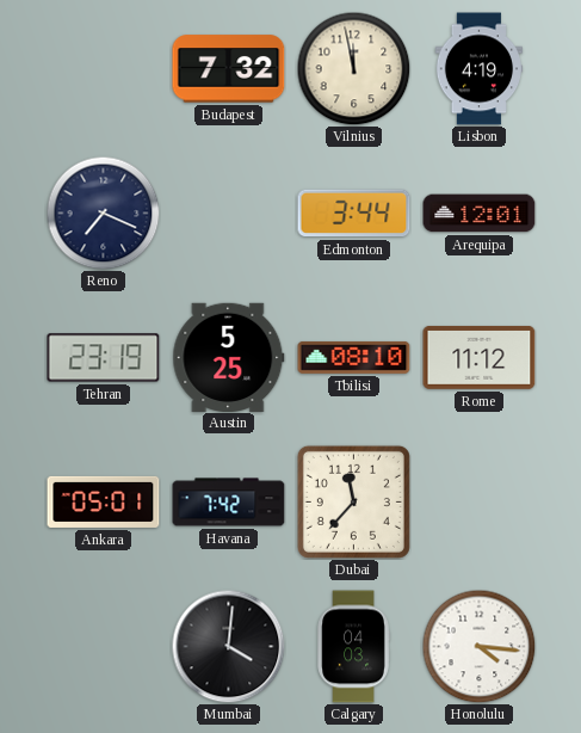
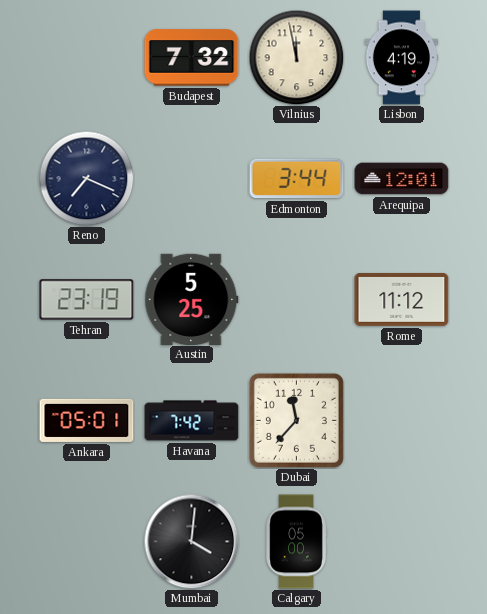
Tbilisi: 08:10 -> none (354, 357)
Calgary: 04:03 -> 05:00 (296, 542)
Honolulu: 4:16 -> none (478, 646)
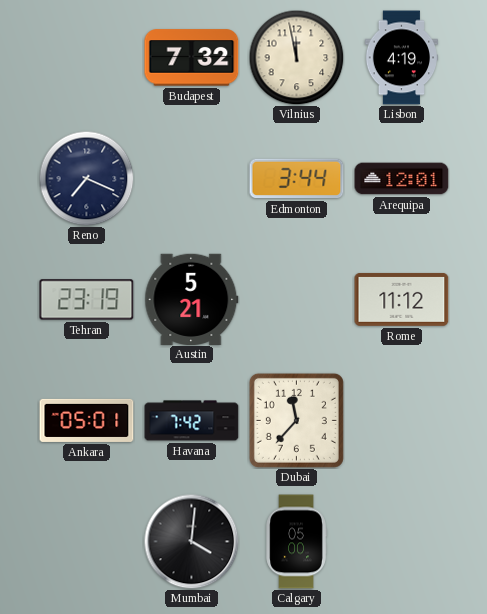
Austin: 5:25 -> 5:21 (192, 299)
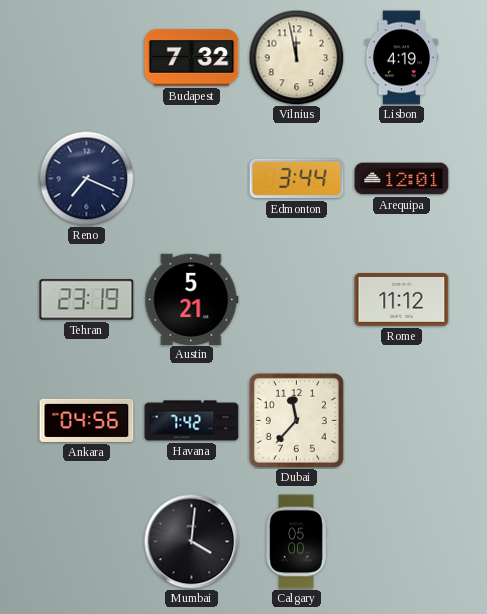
Ankara: 05:01 -> 04:56 (87, 420)
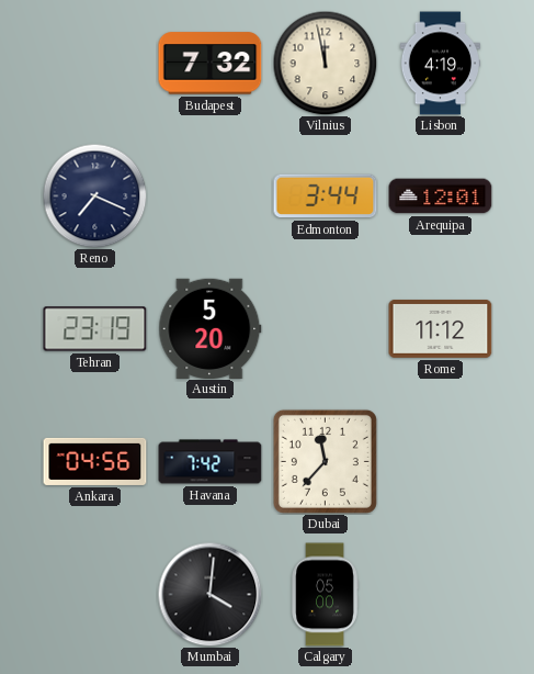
Austin: 5:21 -> 5:20 (211, 328)
